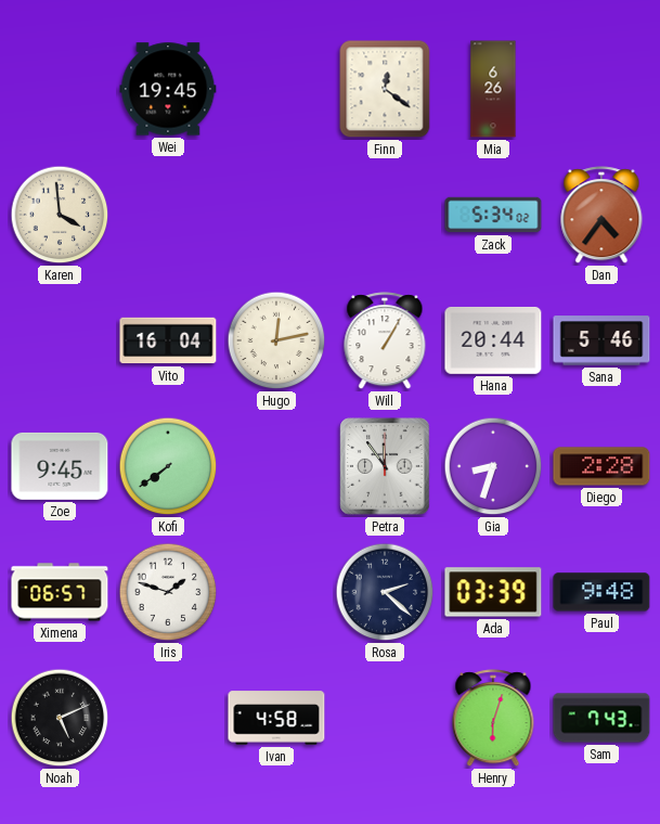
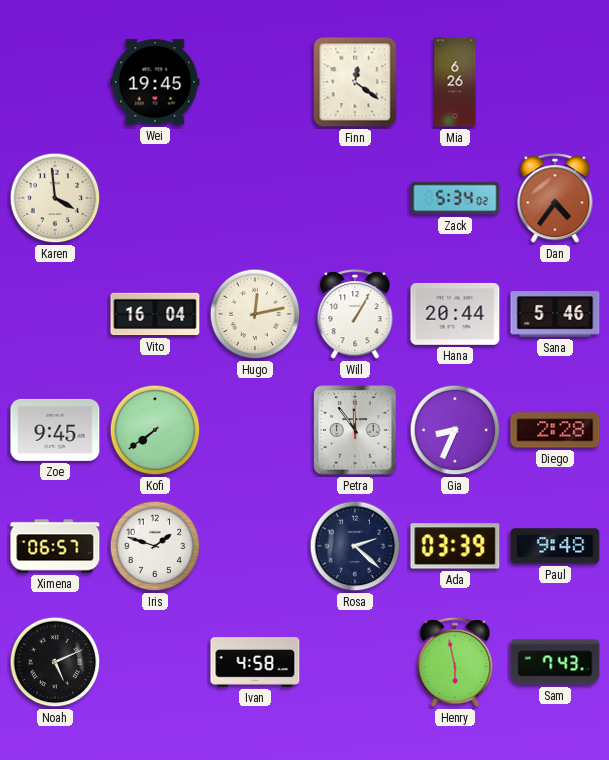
Gia: 8:33 -> 8:34 (455, 430)
Henry: 6:03 -> 5:58 (455, 663)
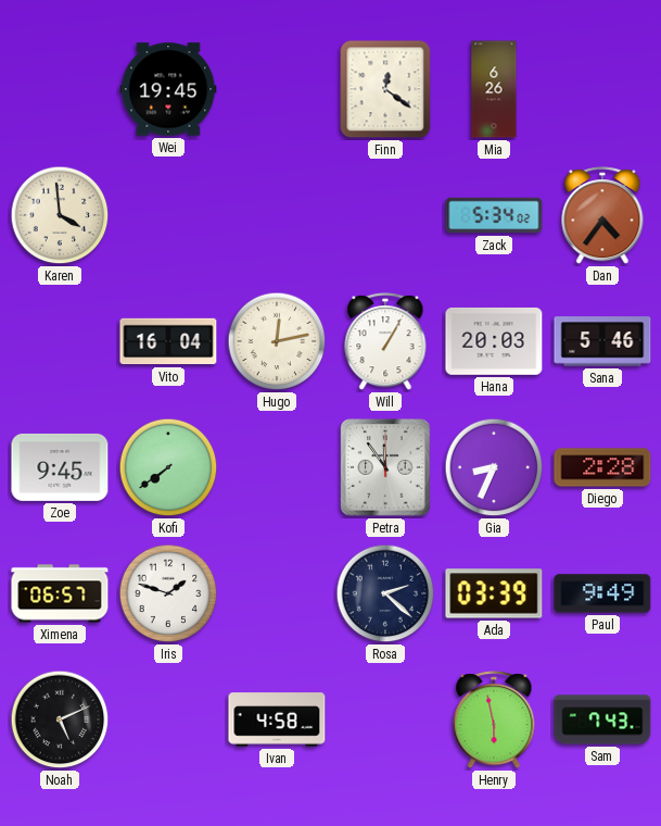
Hana: 20:44 -> 20:03 (494, 341)
Paul: 9:48 -> 9:49 (602, 593)
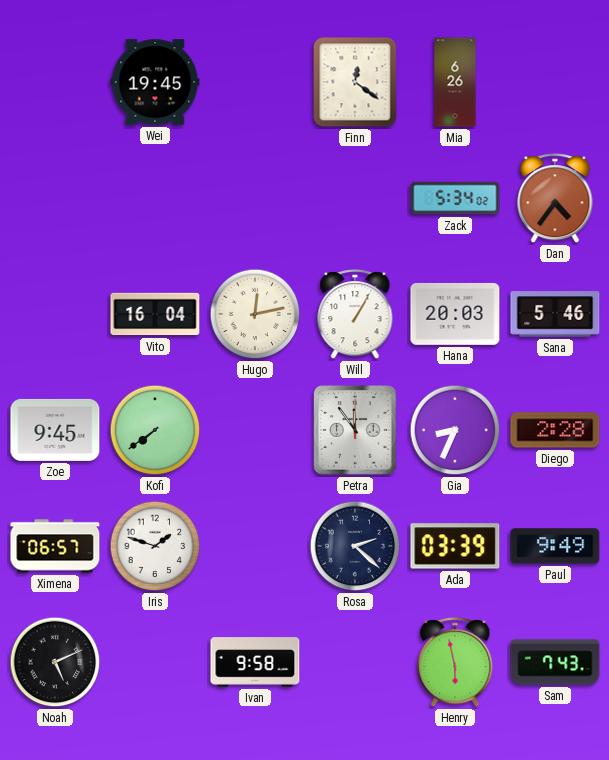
Karen: 3:59 -> none (60, 215)
Ivan: 4:58 -> 9:58 (255, 662)
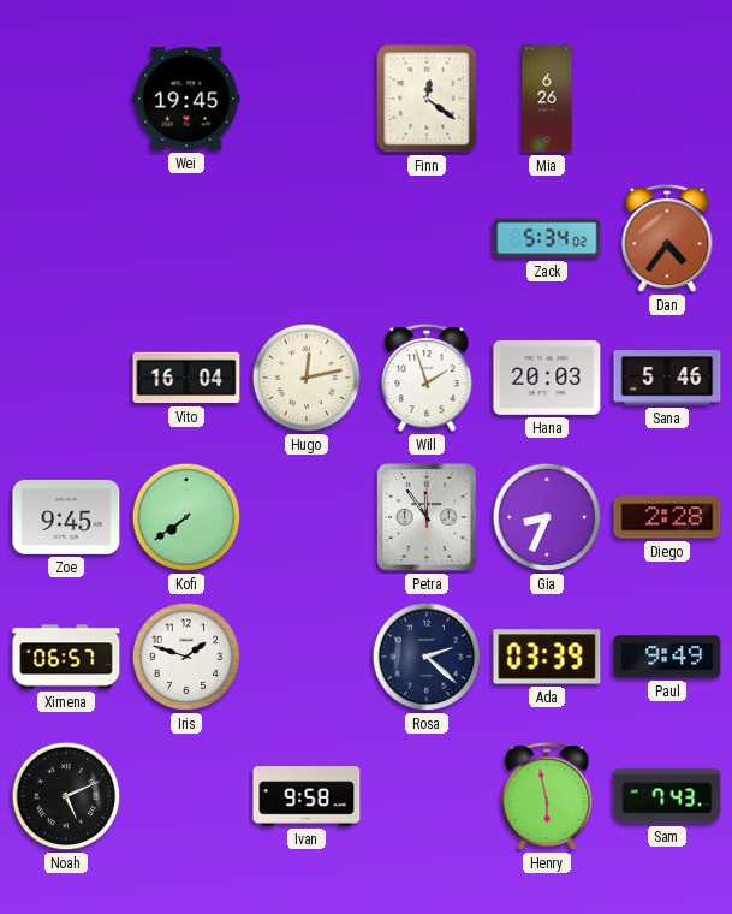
Will: 1:05 -> 1:57 (427, 379)
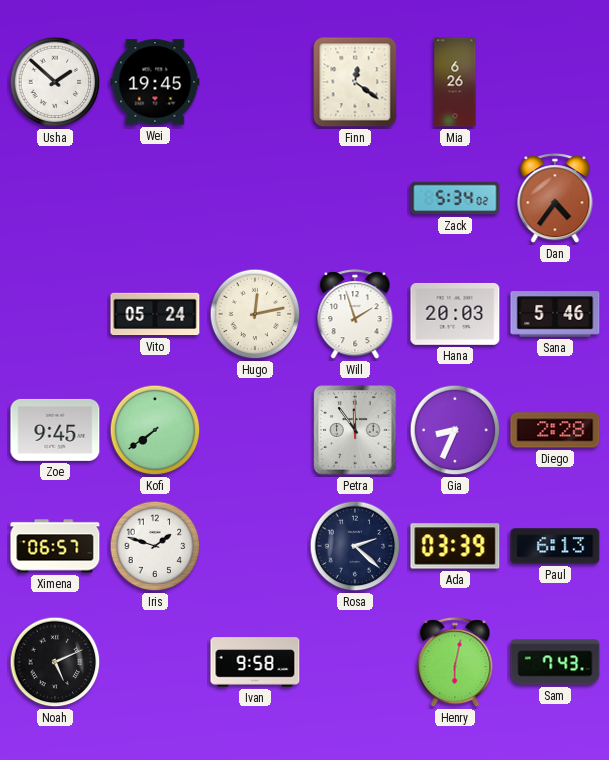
Usha: none -> 1:52 (55, 82)
Vito: 16:04 -> 05:24 (155, 314)
Paul: 9:49 -> 6:13 (555, 546)
Henry: 5:58 -> 6:02 (455, 663)
